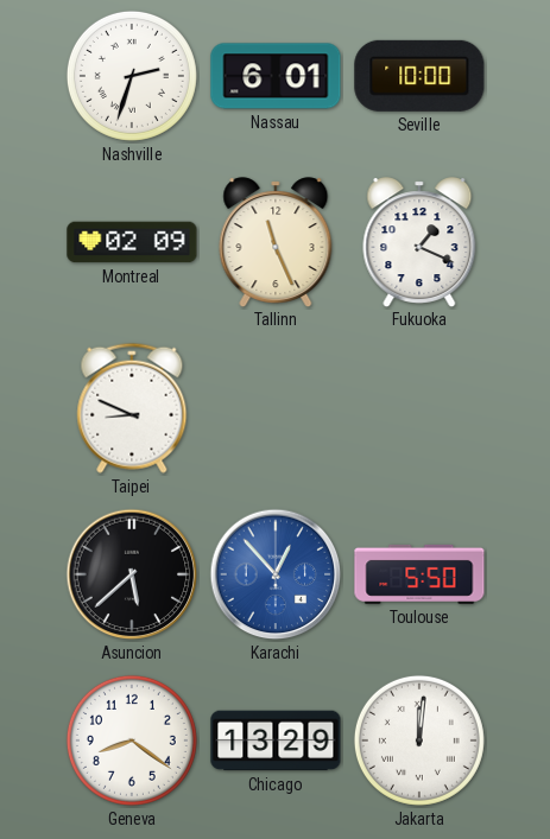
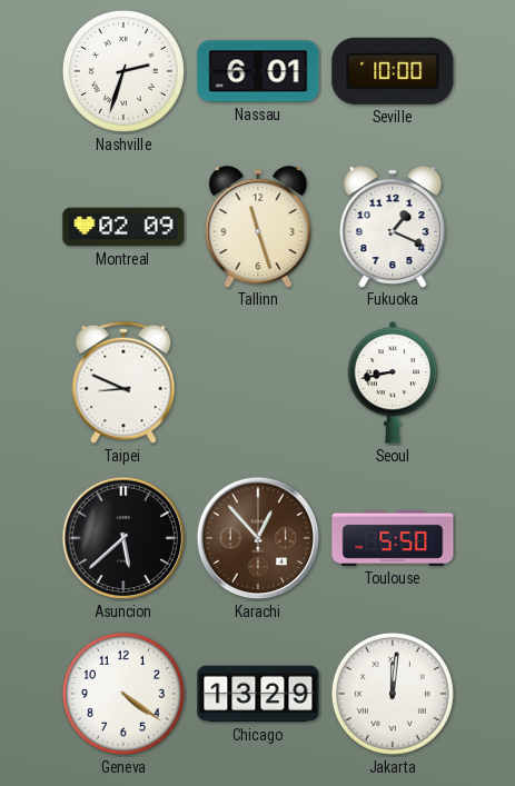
Tallinn: 11:26 -> 11:27 (258, 227)
Seoul: none -> 8:43 (393, 382)
Karachi dial: blue -> brown (258, 538)
Geneva: 8:21 -> 4:21 (123, 694)
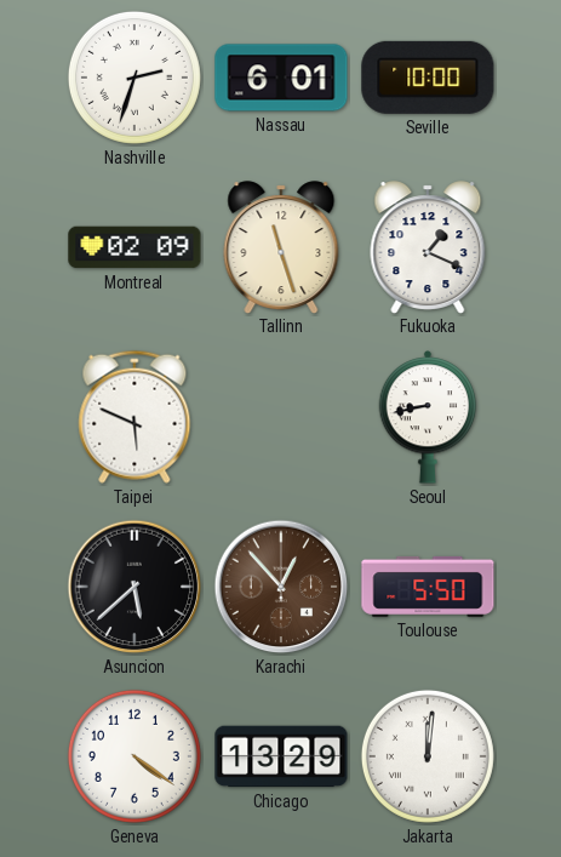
Taipei: 8:49 -> 5:49 (134, 417)
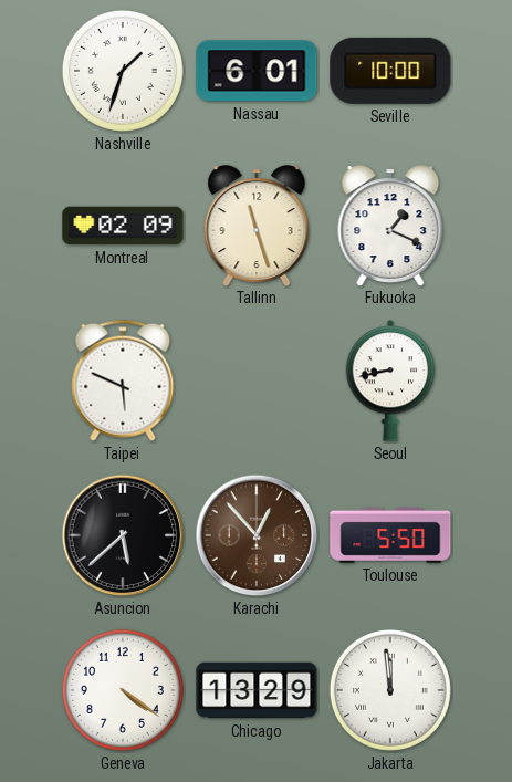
Nashville: 2:33 -> 1:33 (123, 71)
Jakarta: 12:01 -> 11:59 (390, 690)
